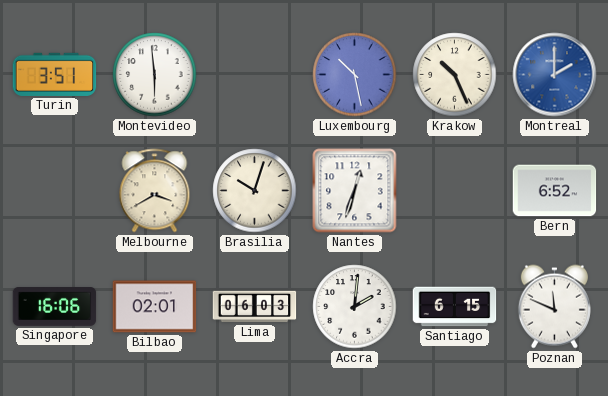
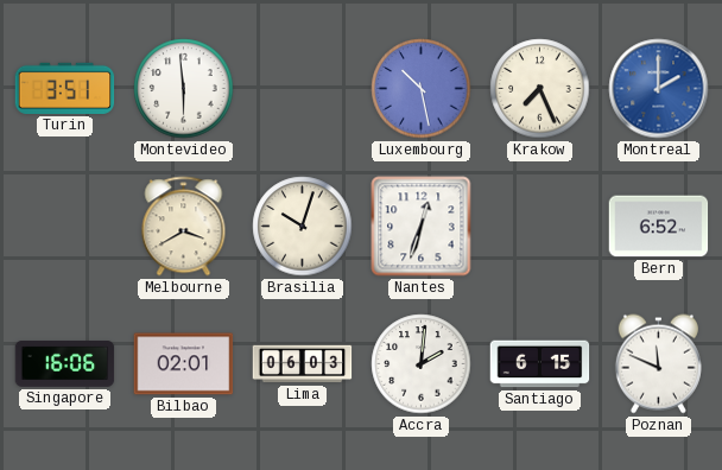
Krakow: 10:26 -> 7:26 (540, 89)
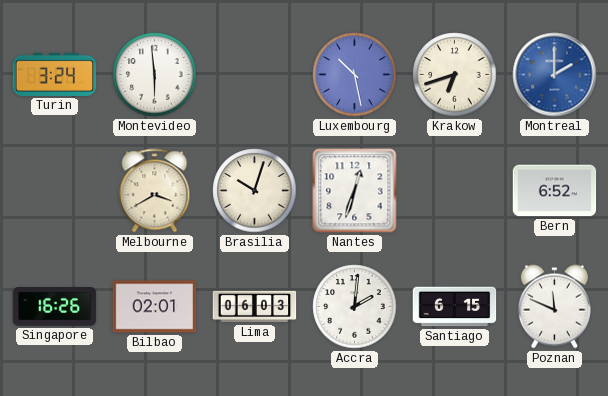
Turin: 3:51 -> 3:24 (55, 74)
Krakow: 7:26 -> 6:42 (455, 75)
Singapore: 16:06 -> 16:26 (55, 307)
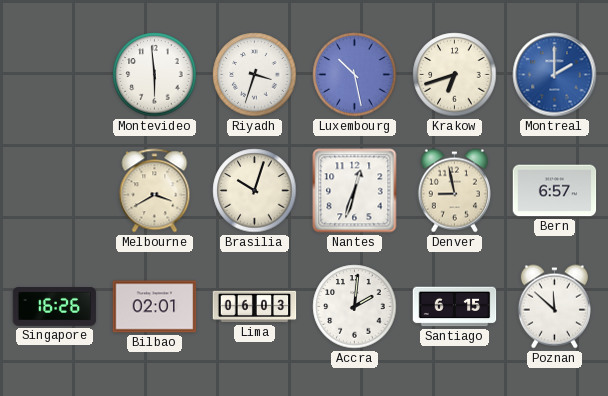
Turin: 3:24 -> none (55, 74)
Riyadh: none -> 3:33 (255, 75)
Denver: none -> 8:58 (454, 191)
Bern: 6:52 -> 6:57 (555, 191)
Poznan: 11:49 -> 11:52 (554, 307)
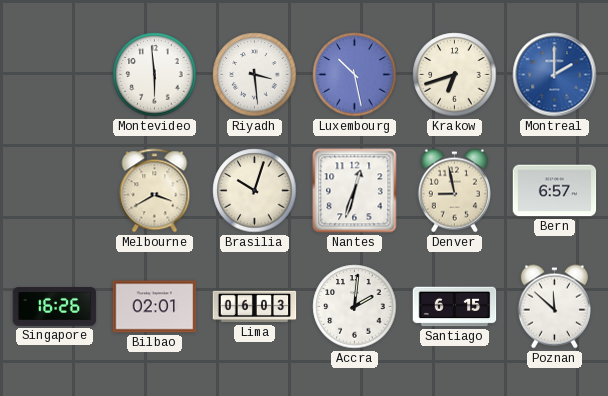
Riyadh: 3:33 -> 3:29 (255, 75)
